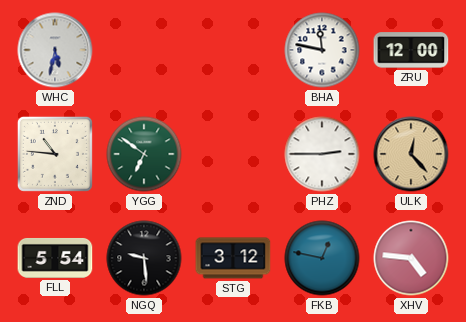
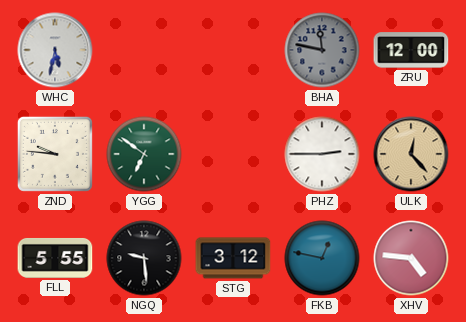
BHA dial: white -> grey (322, 50)
ZND: 10:46 -> 9:46 (55, 154)
FLL: 5:54 -> 5:55 (55, 258)
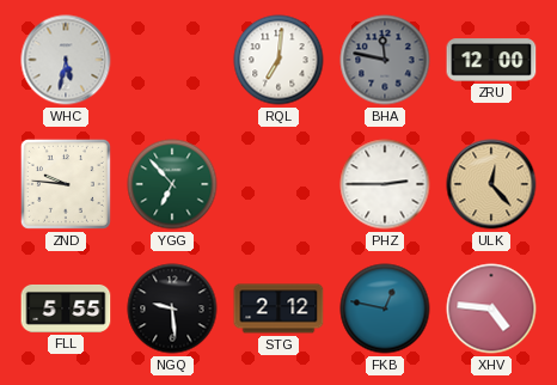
RQL: none -> 7:01 (278, 60)
YGG: 6:51 -> 6:53 (172, 184)
STG: 3:12 -> 2:12 (278, 308)
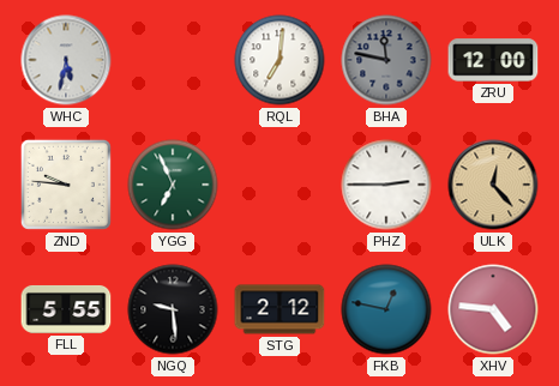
YGG: 6:53 -> 6:56 (173, 185)
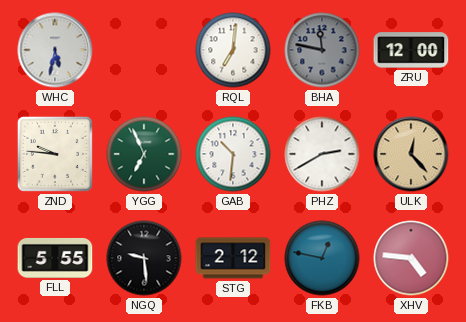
GAB: none -> 10:31 (233, 154)
PHZ: 2:45 -> 2:40 (322, 154)
